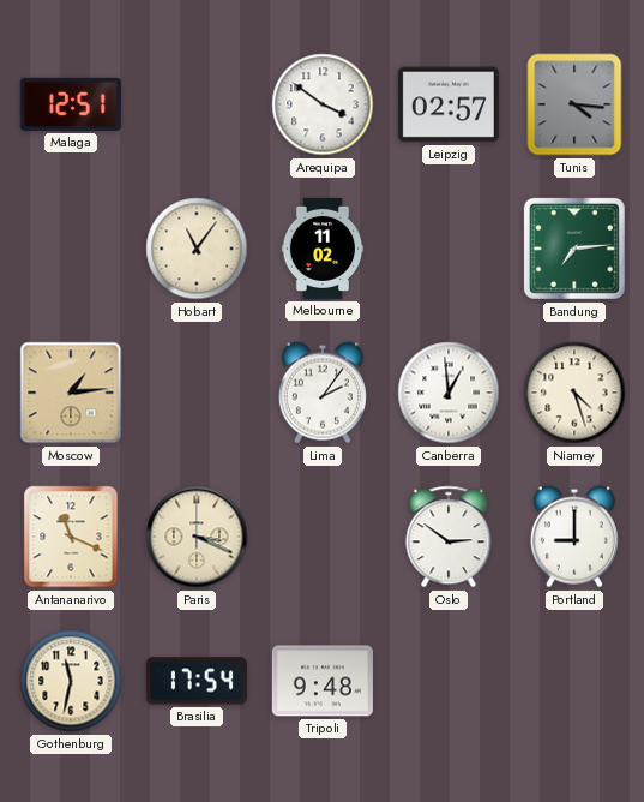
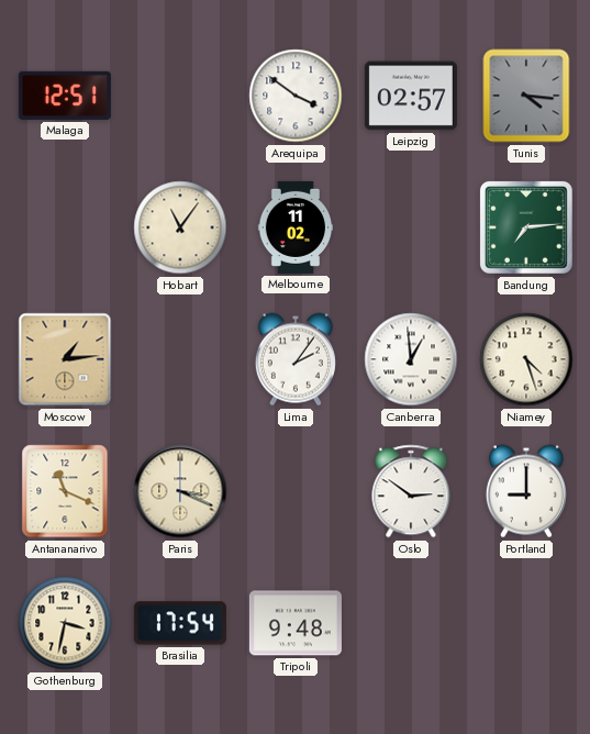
Gothenburg: 11:32 -> 3:32 (65, 623)
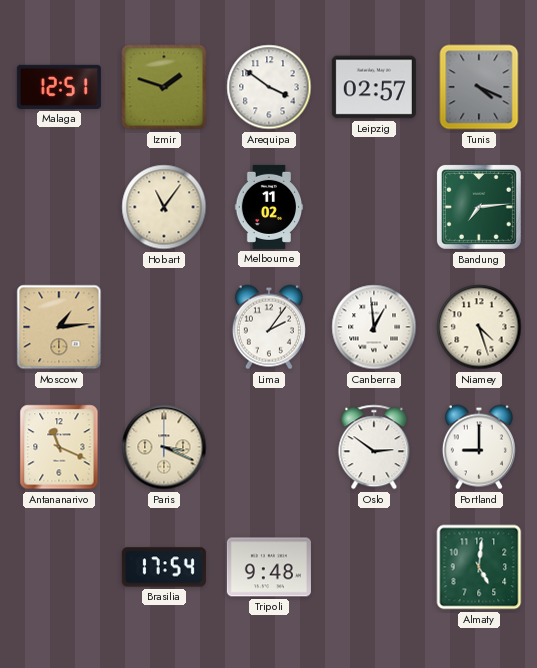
Izmir: none -> 1:48 (164, 87)
Tunis: 4:16 -> 4:19 (479, 87)
Gothenburg: 3:32 -> none (65, 623)
Almaty: none -> 5:01 (479, 567)
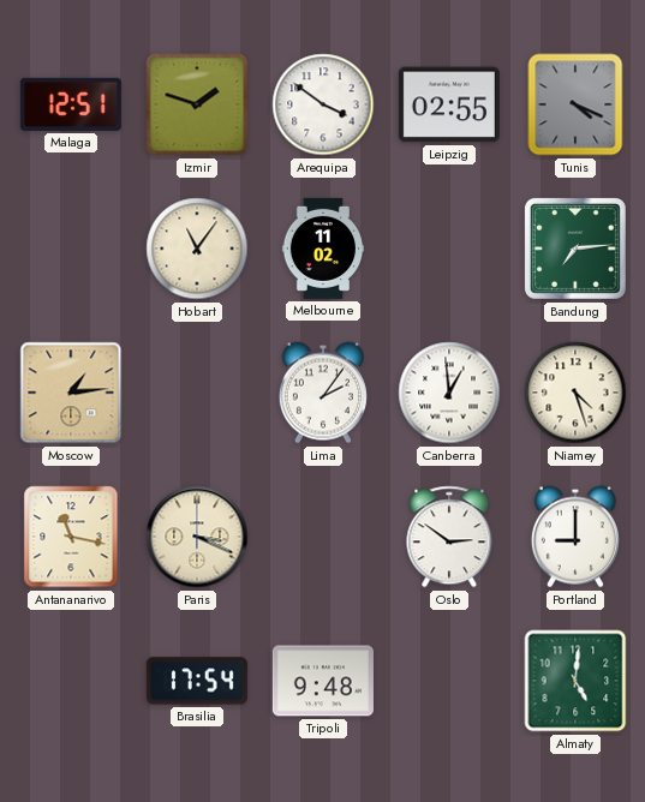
Leipzig: 02:57 -> 02:55 (449, 104)
Antananarivo: 11:19 -> 11:17 (71, 537)
